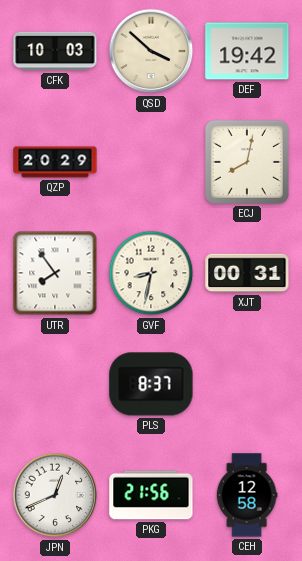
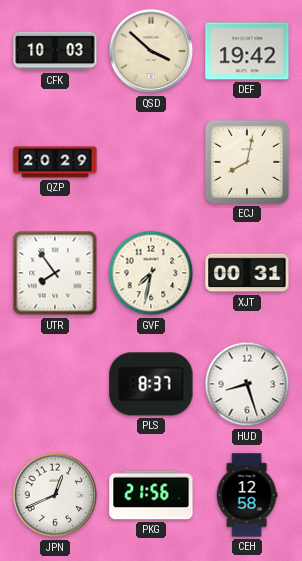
GVF: 8:32 -> 7:32 (151, 273)
HUD: none -> 8:27 (247, 384)
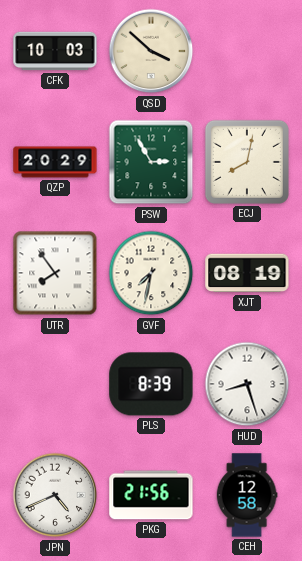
DEF: 19:42 -> none (247, 51)
PSW: none -> 2:55 (151, 162)
XJT: 00:31 -> 08:19 (247, 273)
PLS: 8:37 -> 8:39 (151, 384)
JPN: 12:41 -> 4:41 (55, 495)
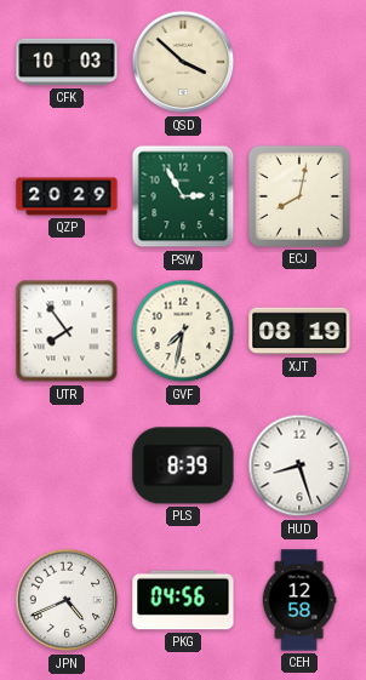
PKG: 21:56 -> 04:56 (183, 600)
